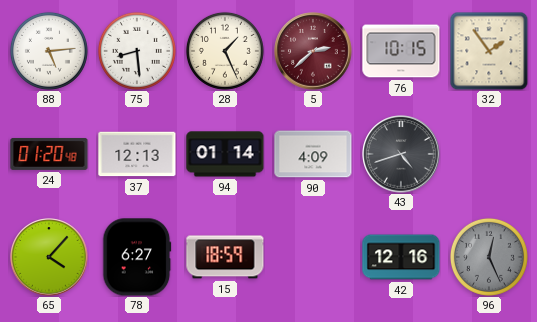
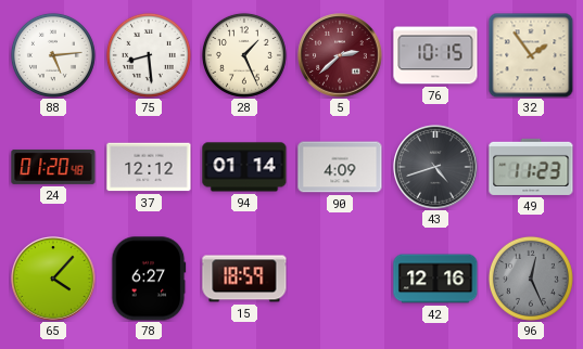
37: 12:13 -> 12:12 (149, 167)
49: none -> 11:23 (531, 167)
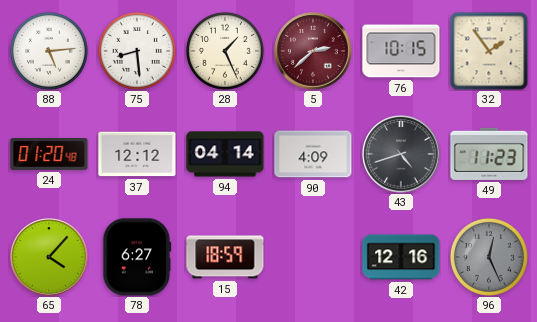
94: 01:14 -> 04:14 (225, 154)
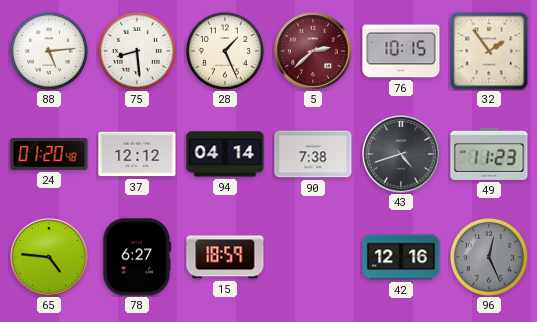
90: 4:09 -> 7:38 (313, 154)
65: 4:07 -> 4:46 (49, 257)
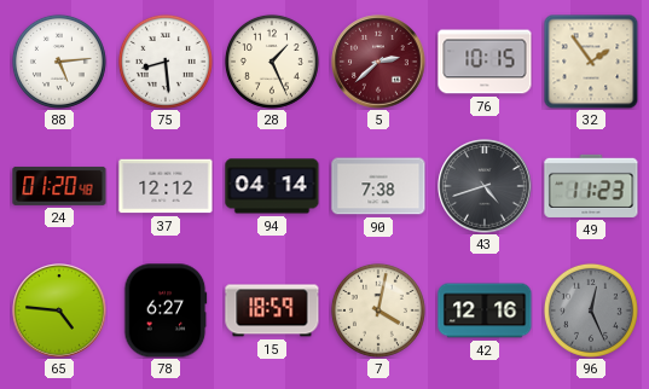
7: none -> 4:02 (378, 310)
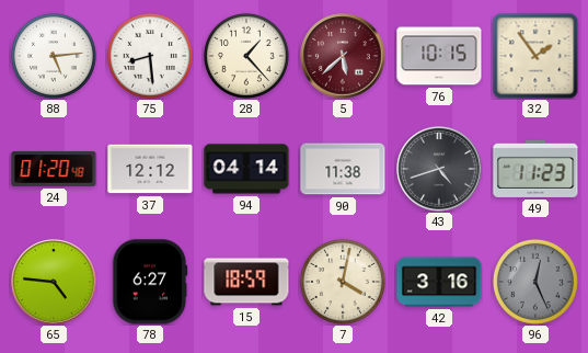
28: 1:26 -> 1:23 (246, 56)
5: 2:38 -> 5:38 (343, 56)
90: 7:38 -> 11:38 (343, 169)
42: 12:16 -> 3:16 (439, 282)
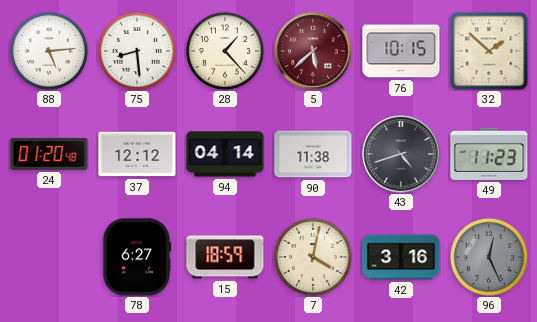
32: 1:54 -> 1:52 (489, 51)
65: 4:46 -> none (54, 282)
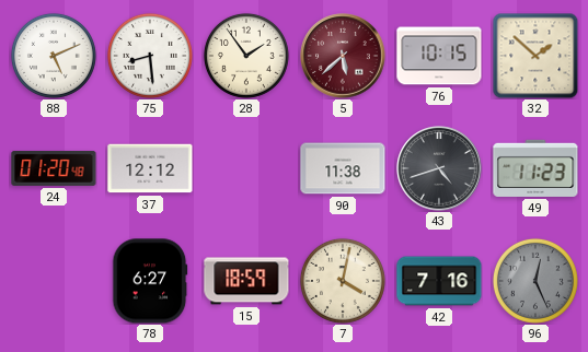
88: 5:14 -> 5:11 (54, 56)
28: 1:23 -> 1:54 (246, 56)
94: 04:14 -> none (225, 154)
42: 3:16 -> 7:16 (439, 281)
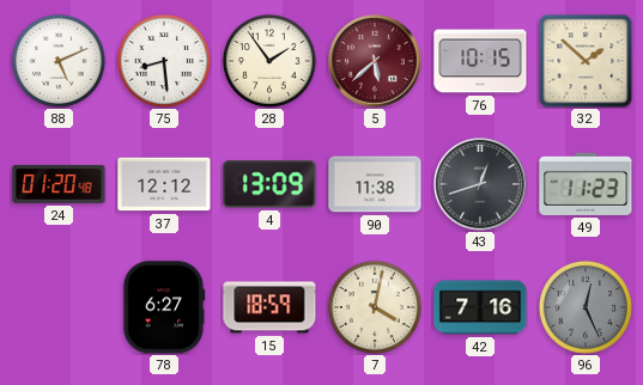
4: none -> 13:09 (269, 184)
43: 4:42 -> 12:42 (480, 184)
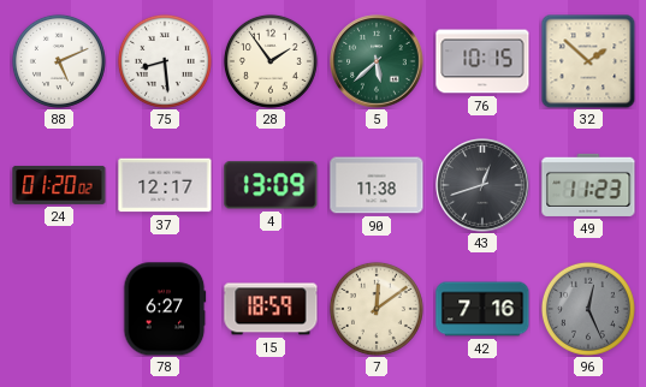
5 dial: burgundy -> green (377, 61)
24: 01:20:48 -> 01:20:02 (59, 185)
37: 12:12 -> 12:17 (165, 185)
7: 4:02 -> 12:09 (377, 309)
